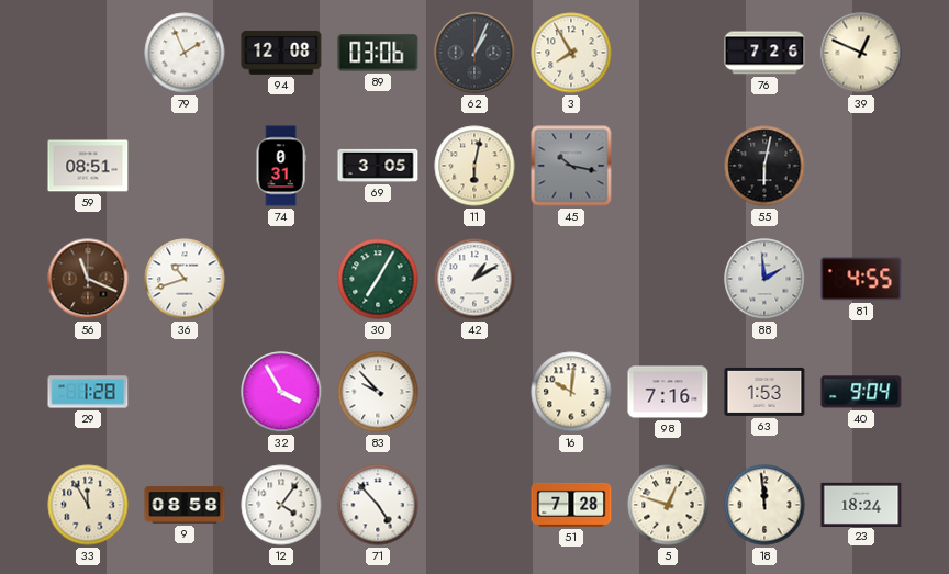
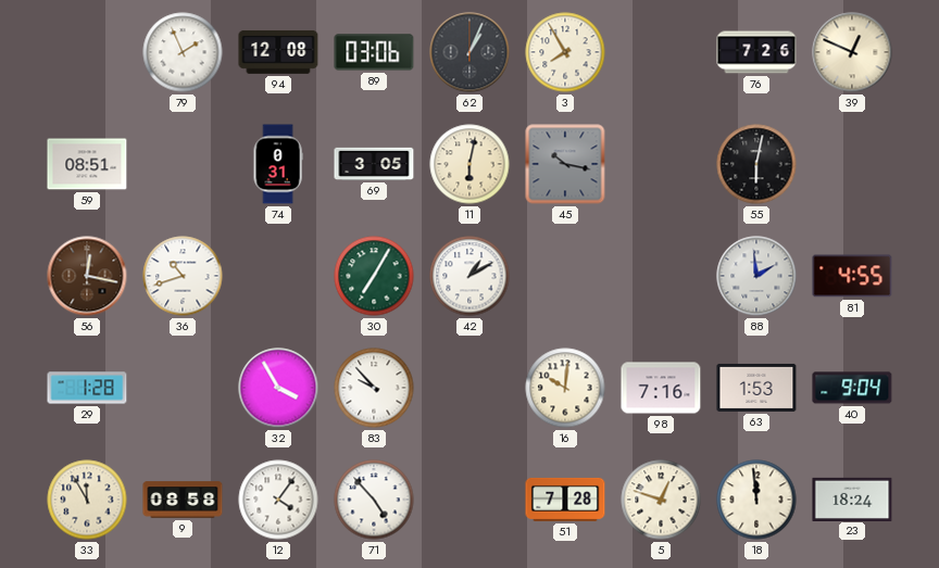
56: 11:19 -> 12:17 (87, 276)
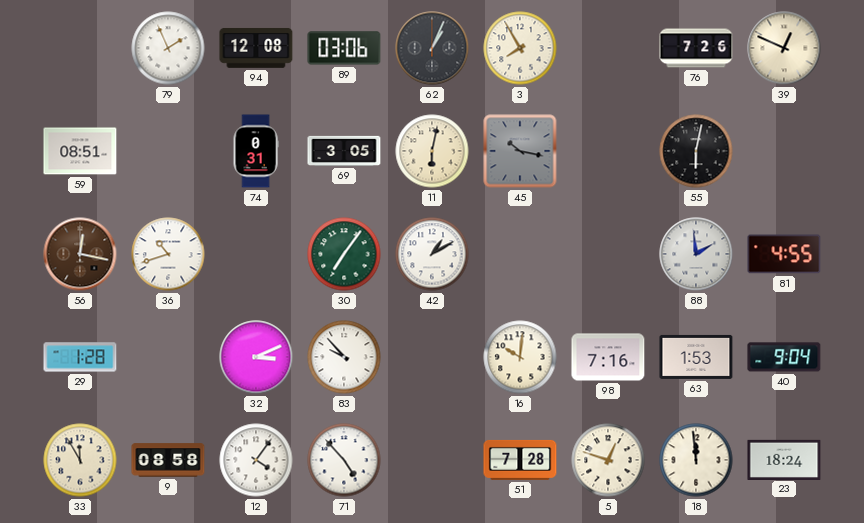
30: 7:05 -> 7:06 (344, 254)
32: 3:55 -> 3:11 (256, 357)
